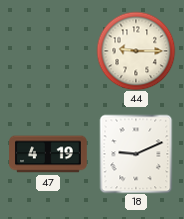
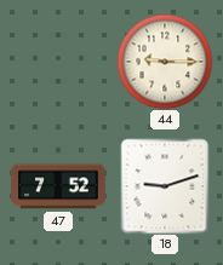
47: 4:19 -> 7:52 (58, 186)
18: 9:11 -> 9:12 (165, 186)
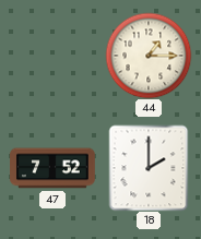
44: 9:15 -> 1:15 (149, 56)
18: 9:12 -> 2:00 (149, 168)
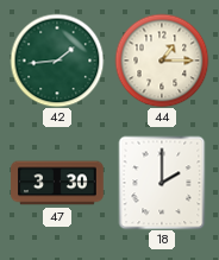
42: none -> 1:44 (57, 61)
47: 7:52 -> 3:30 (57, 183)
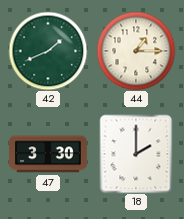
42: 1:44 -> 1:41 (48, 51)
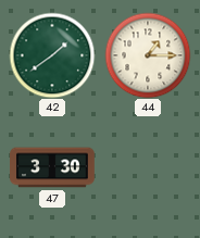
42: 1:41 -> 1:39 (52, 55)
18: 2:00 -> none (136, 154)
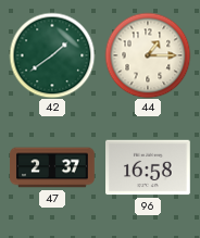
47: 3:30 -> 2:37 (52, 167)
96: none -> 16:58 (149, 167)
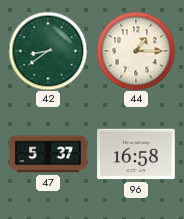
42: 1:39 -> 8:39 (48, 51)
47: 2:37 -> 5:37 (48, 154)
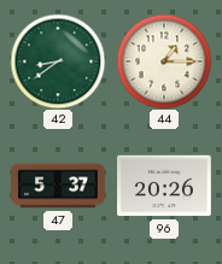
96: 16:58 -> 20:26 (165, 186)
